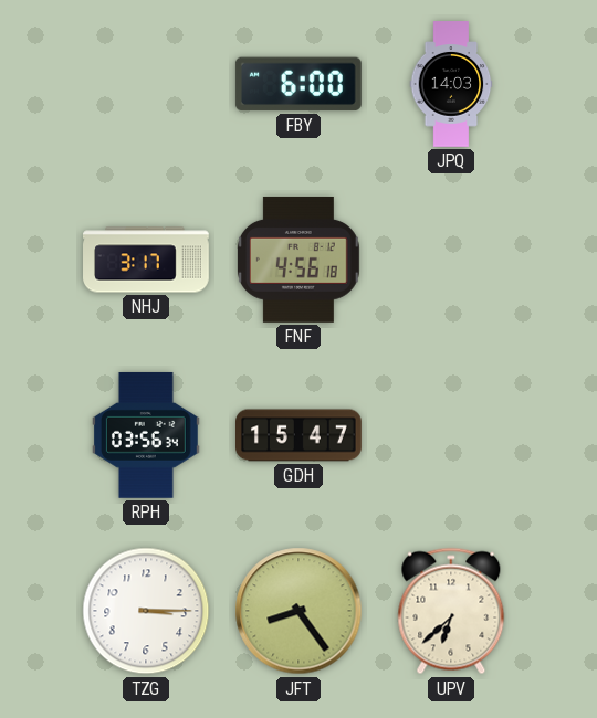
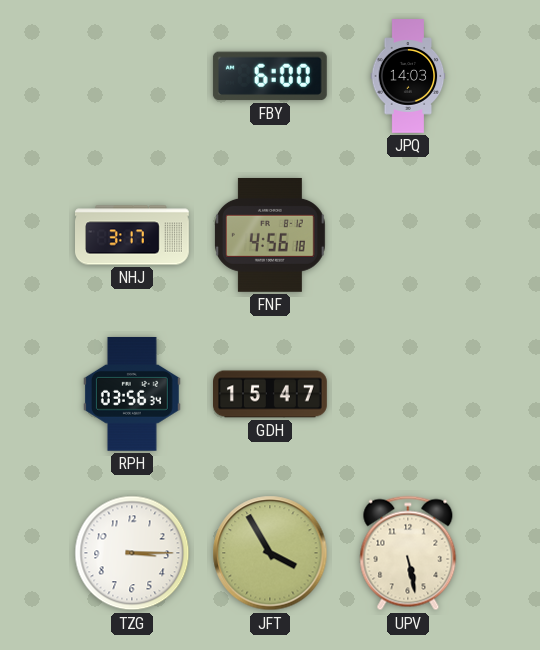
JFT: 8:24 -> 3:55 (270, 553)
UPV: 6:38 -> 5:28 (408, 553)
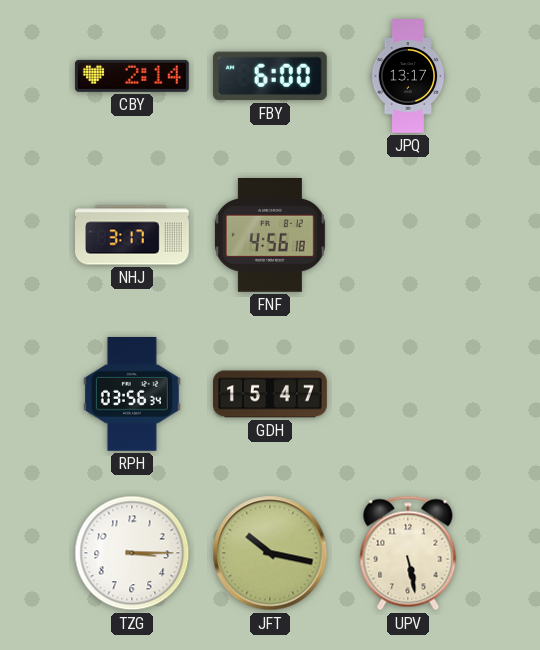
CBY: none -> 2:14 (132, 76)
JPQ: 14:03 -> 13:17 (408, 76)
JFT: 3:55 -> 10:17 (270, 553)
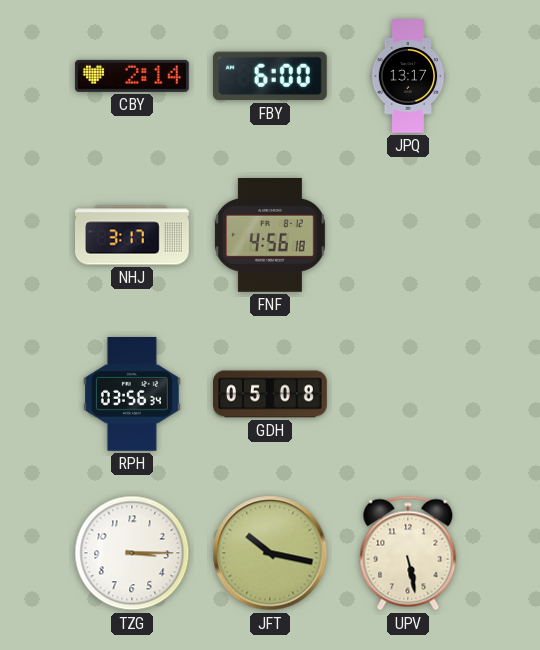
GDH: 15:47 -> 05:08 (271, 394)
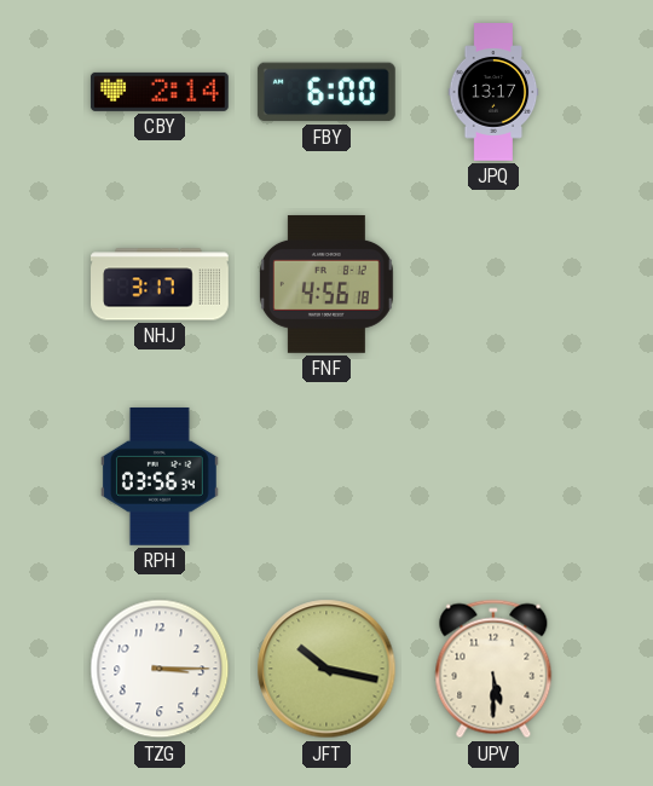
GDH: 05:08 -> none (271, 394)
UPV: 5:28 -> 5:30 (493, 669)
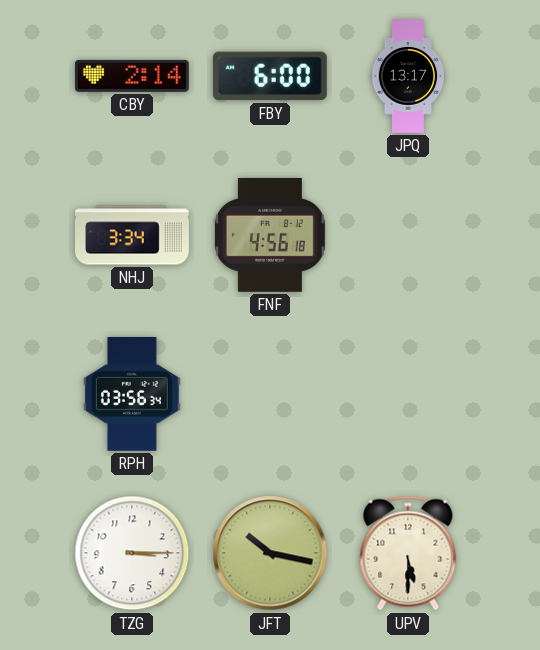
NHJ: 3:17 -> 3:34 (133, 235)
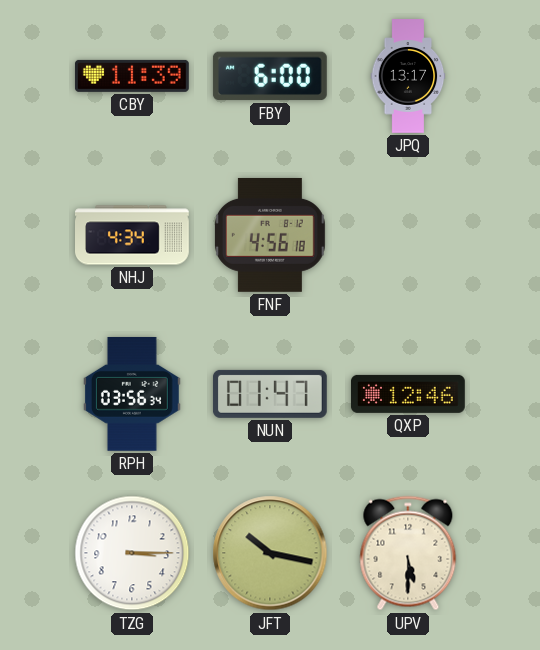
CBY: 2:14 -> 11:39 (132, 76)
NHJ: 3:34 -> 4:34 (133, 235)
NUN: none -> 01:47 (270, 394)
QXP: none -> 12:46 (408, 394)
